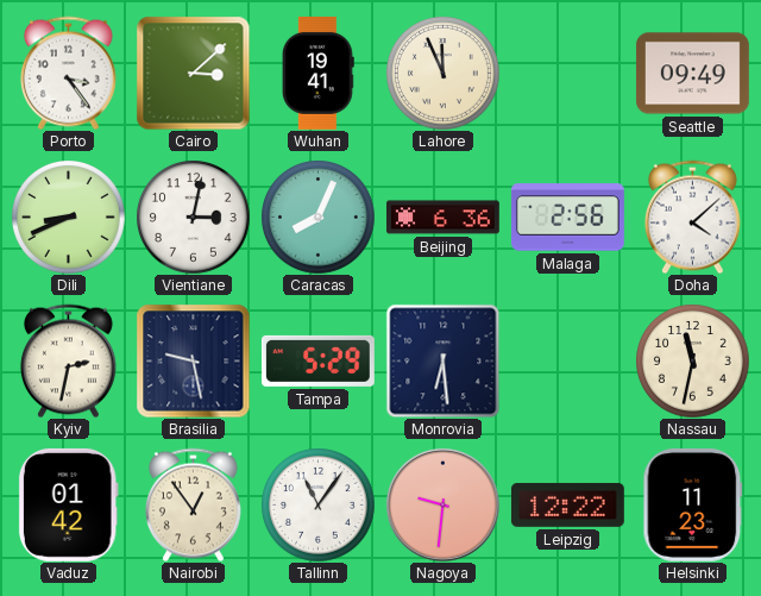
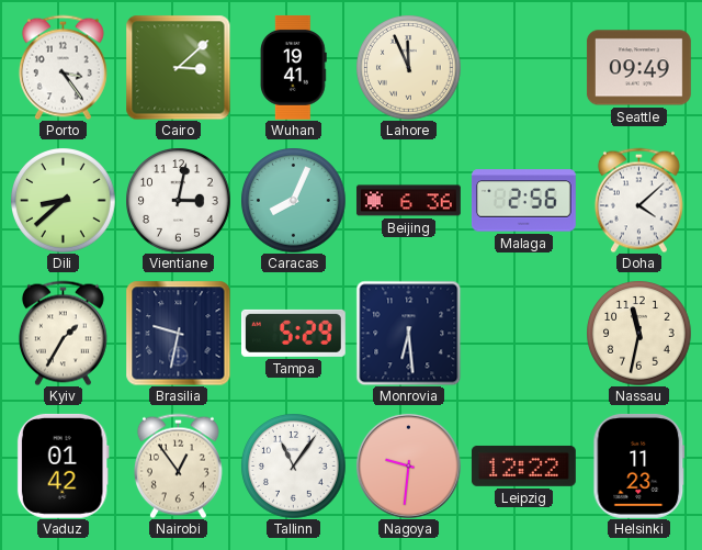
Dili: 8:41 -> 8:38 (63, 200)
Kyiv: 2:32 -> 1:35 (63, 333)
Brasilia: 9:28 -> 9:32 (178, 333)
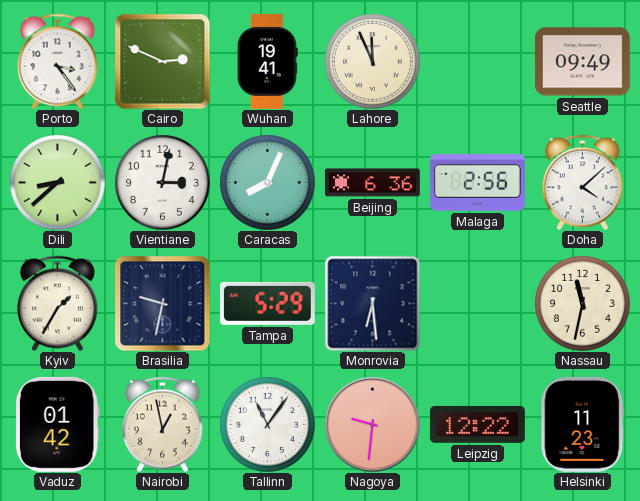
Cairo: 3:08 -> 2:49 (162, 61)
Nairobi: 12:54 -> 12:58 (162, 424)
